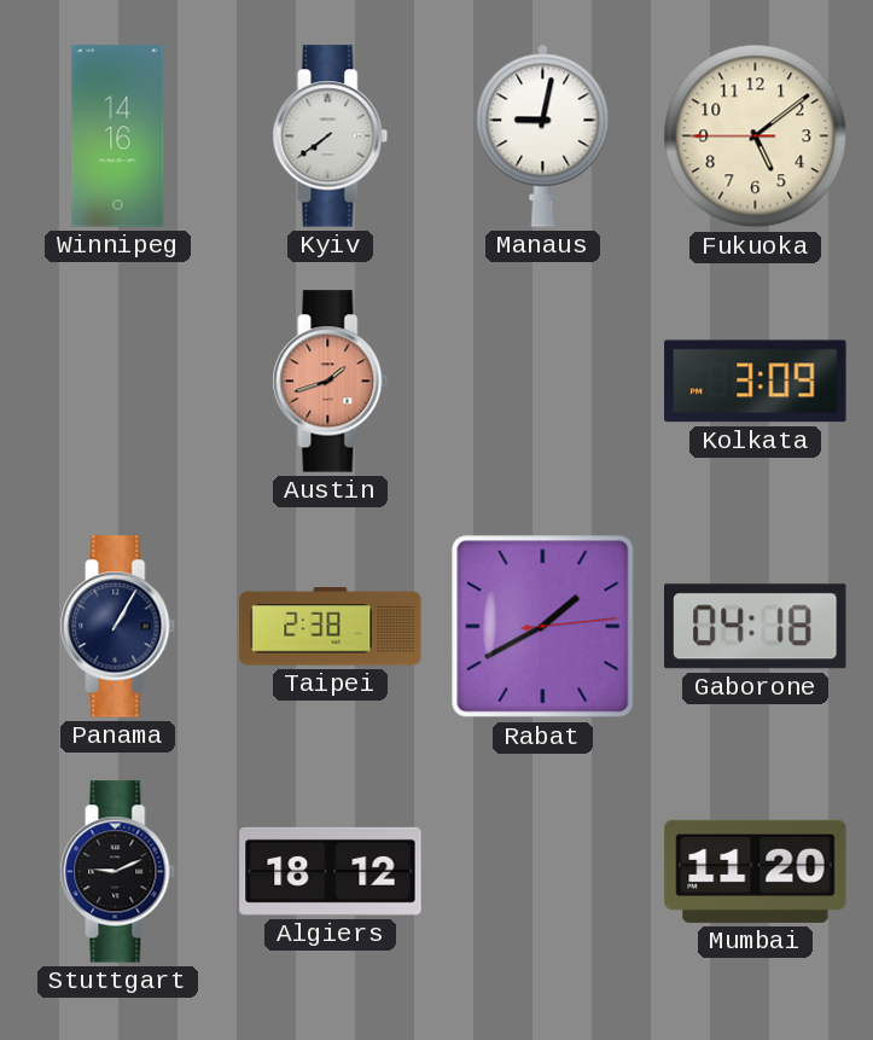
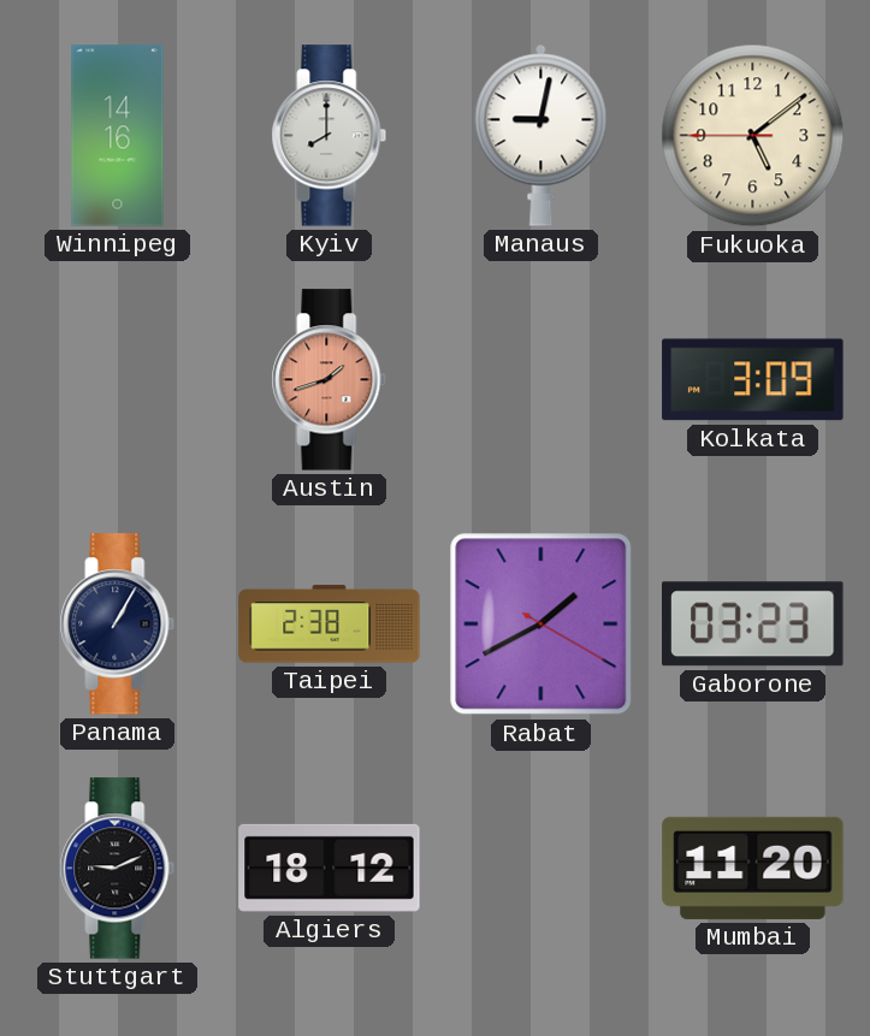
Kyiv: 7:39 -> 8:00 (330, 136)
Rabat: 1:40:14 -> 1:40:20 (541, 624)
Gaborone: 04:18 -> 03:23 (753, 624)
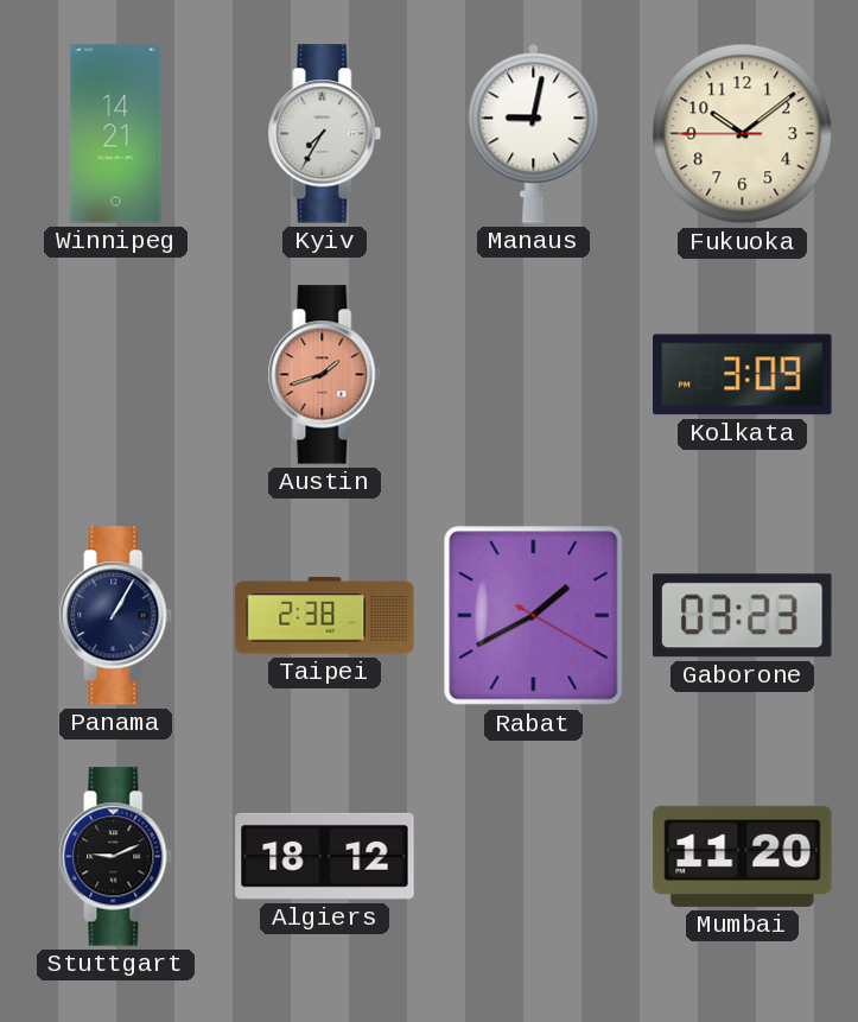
Winnipeg: 14:16 -> 14:21 (116, 134)
Kyiv: 8:00 -> 7:35 (325, 134)
Fukuoka: 5:08 -> 10:08 (743, 134)
